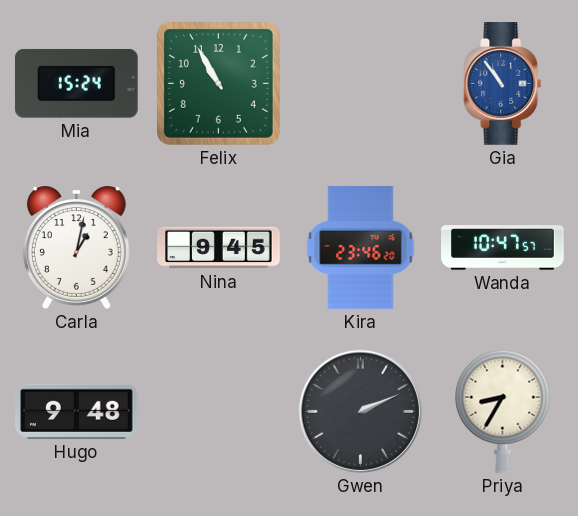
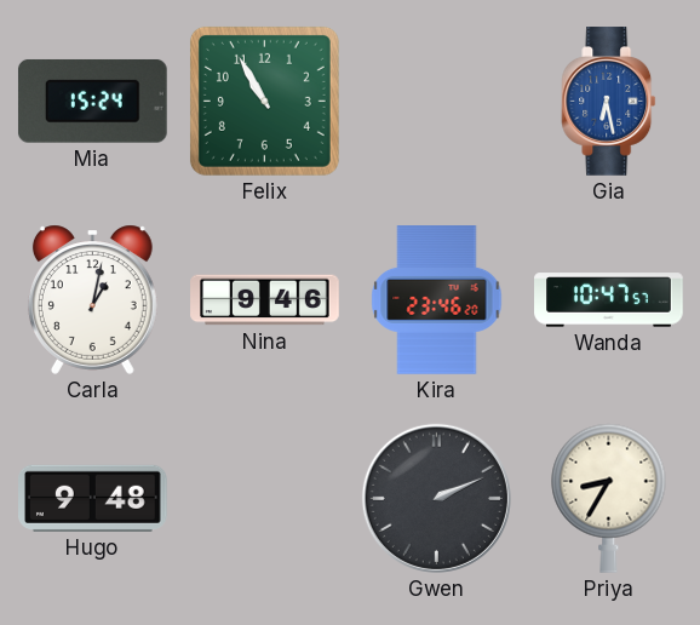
Gia: 10:54 -> 6:28 (609, 102)
Nina: 9:45 -> 9:46 (265, 300)
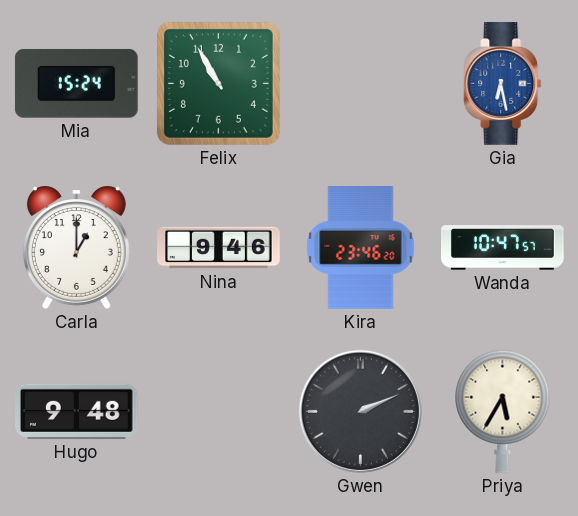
Carla: 1:02 -> 1:00 (76, 247)
Priya: 8:35 -> 5:35 (503, 411)
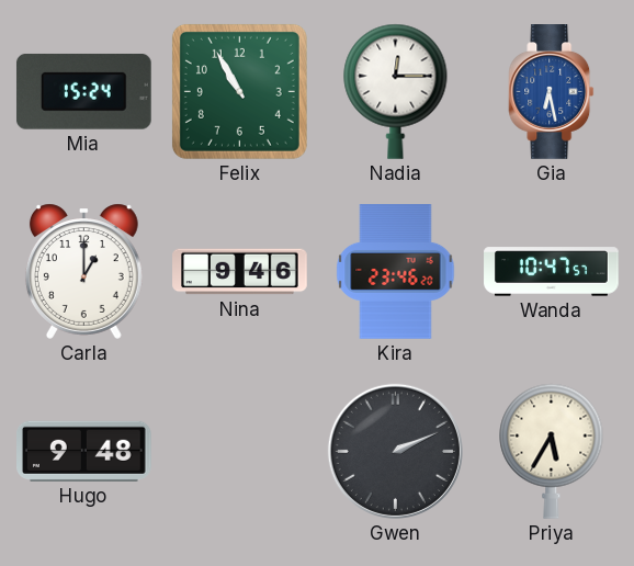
Nadia: none -> 12:15 (396, 91)
